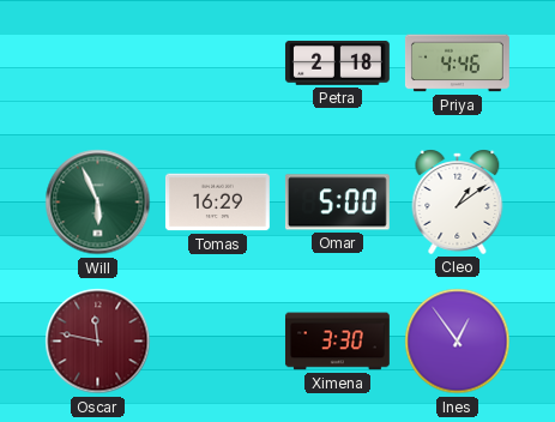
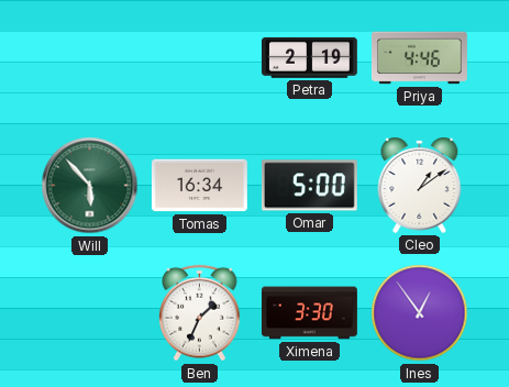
Petra: 2:18 -> 2:19 (309, 58)
Will: 5:56 -> 5:53 (90, 186)
Tomas: 16:29 -> 16:34 (199, 186)
Oscar: 11:47 -> none (98, 342)
Ben: none -> 1:34 (200, 313)
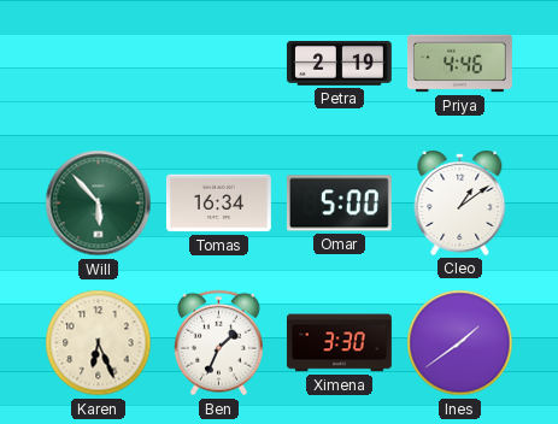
Karen: none -> 6:26 (99, 343)
Ines: 12:54 -> 1:39 (460, 343)
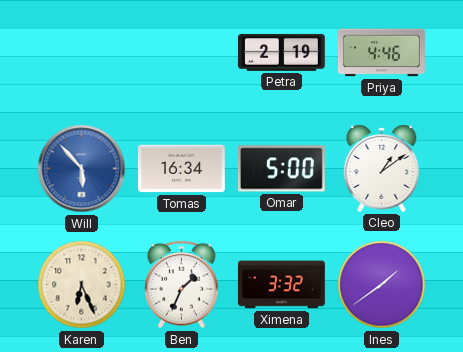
Will dial: green -> blue (82, 169)
Ximena: 3:30 -> 3:32 (281, 285)
